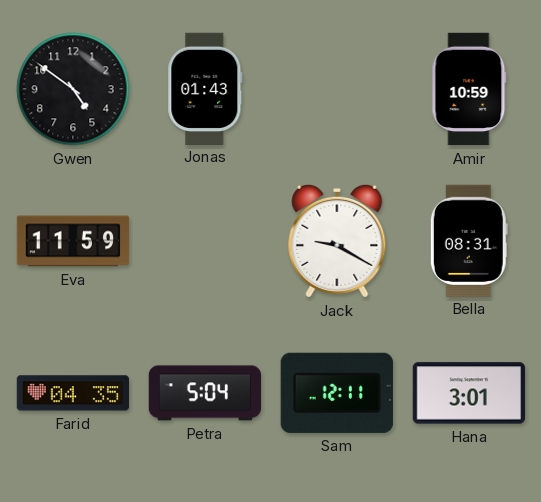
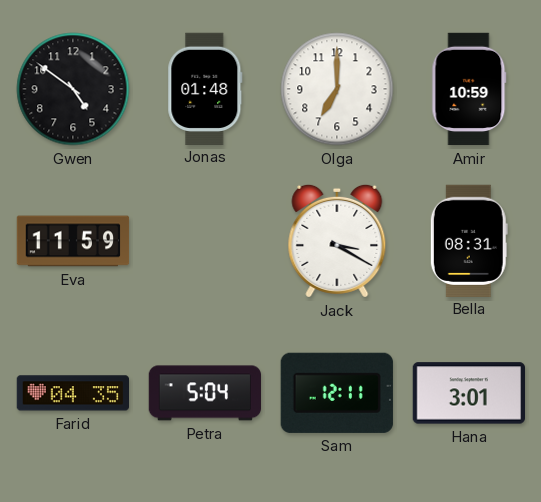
Jonas: 01:43 -> 01:48 (205, 88)
Olga: none -> 7:00 (337, 89)
Jack: 9:20 -> 3:20 (337, 241)
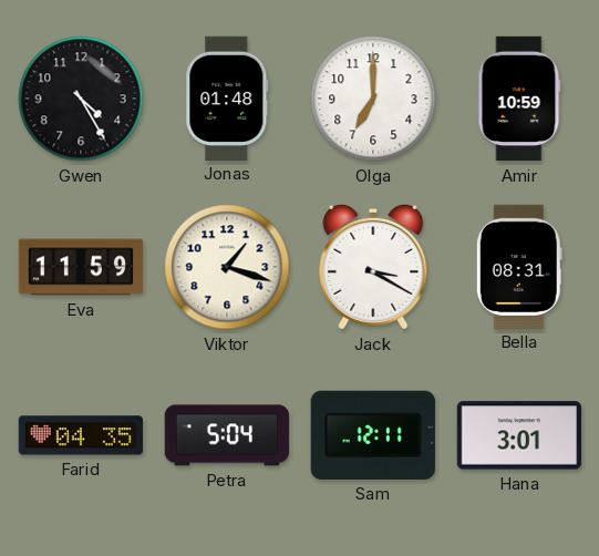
Gwen: 4:51 -> 4:25 (81, 99)
Viktor: none -> 1:18 (227, 267)
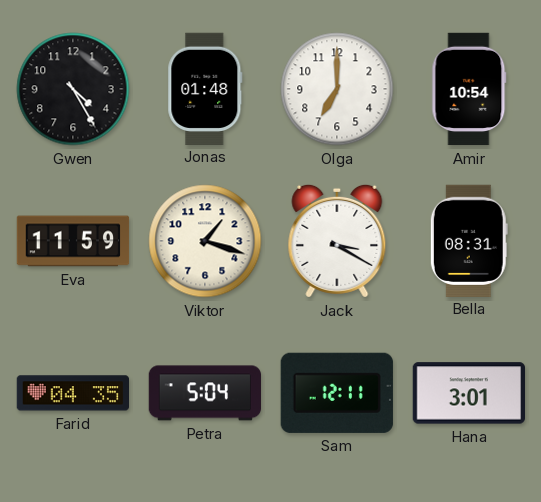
Amir: 10:59 -> 10:54 (469, 89)
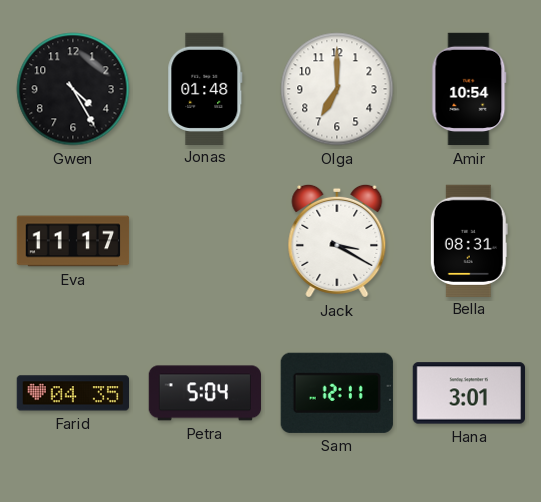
Eva: 11:59 -> 11:17 (73, 241)
Viktor: 1:18 -> none (205, 241)
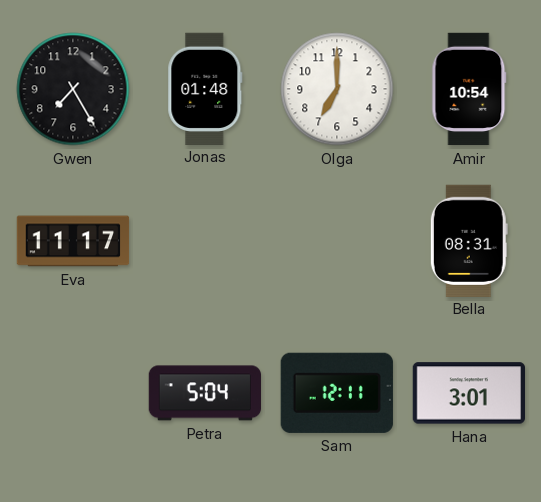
Gwen: 4:25 -> 7:25 (73, 89)
Jack: 3:20 -> none (337, 241)
Farid: 04:35 -> none (72, 393)
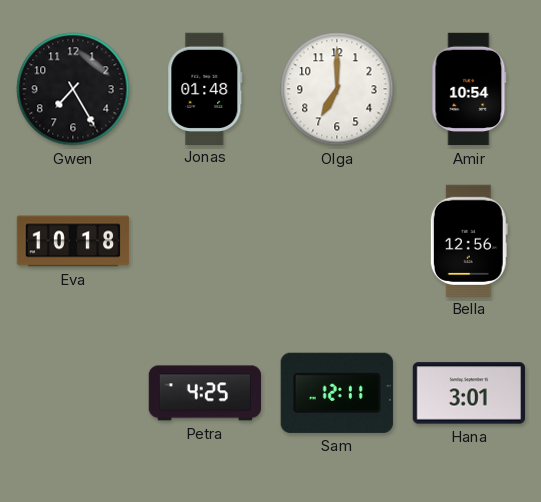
Eva: 11:17 -> 10:18 (73, 241)
Bella: 08:31 -> 12:56 (469, 240)
Petra: 5:04 -> 4:25 (204, 393)
